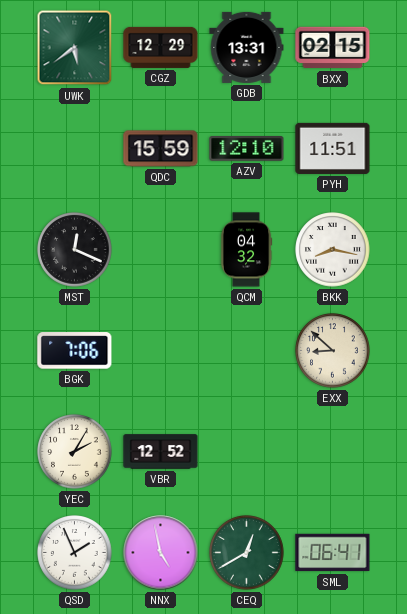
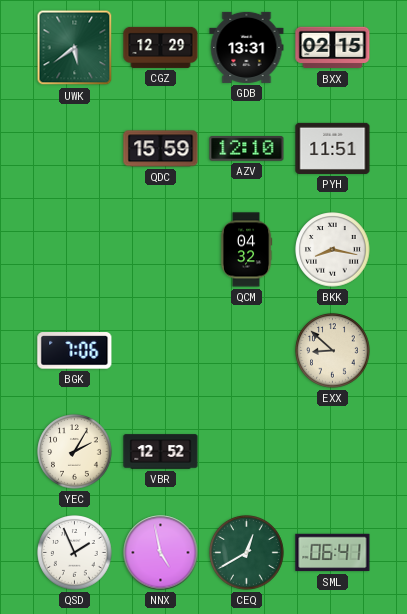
MST: 12:19 -> none (75, 250)
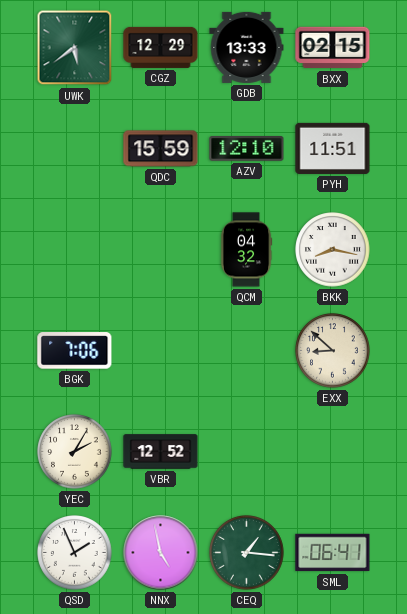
GDB: 13:31 -> 13:33 (247, 47)
CEQ: 12:40 -> 1:16 (247, 553)
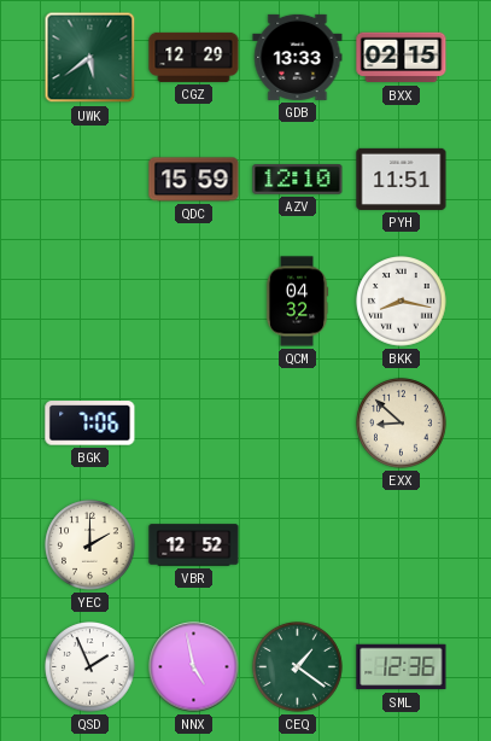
YEC: 2:05 -> 2:00 (90, 545)
CEQ: 1:16 -> 1:21 (298, 667)
SML: 06:41 -> 12:36 (402, 667)
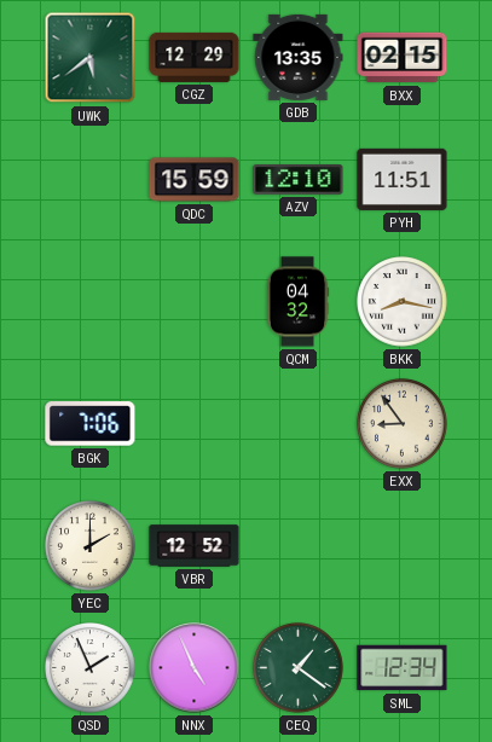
GDB: 13:33 -> 13:35 (299, 57)
EXX: 8:52 -> 8:54 (403, 424)
NNX: 4:58 -> 4:56 (195, 668)
SML: 12:36 -> 12:34 (403, 668)
